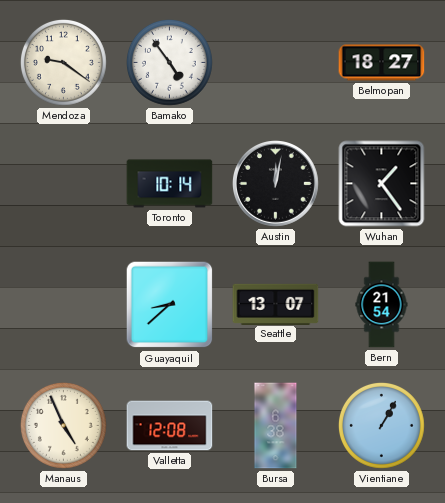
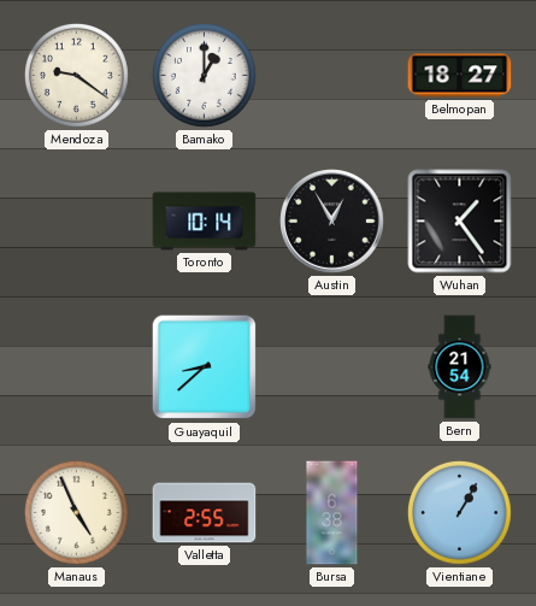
Bamako: 4:54 -> 1:00 (204, 75)
Austin: 12:02 -> 12:55 (332, 222)
Seattle: 13:07 -> none (276, 304)
Valletta: 12:08 -> 2:55 (205, 513)
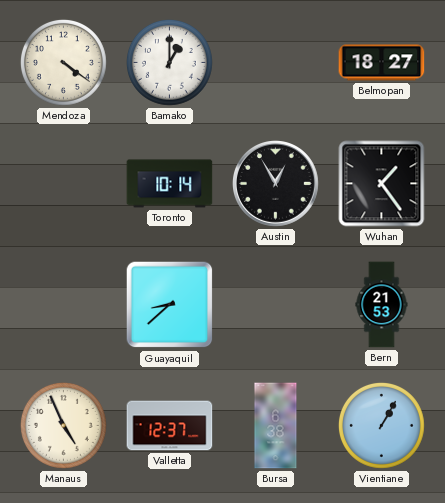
Mendoza: 9:21 -> 4:21 (63, 62)
Bern: 21:54 -> 21:53 (382, 305)
Valletta: 2:55 -> 12:37 (170, 426)
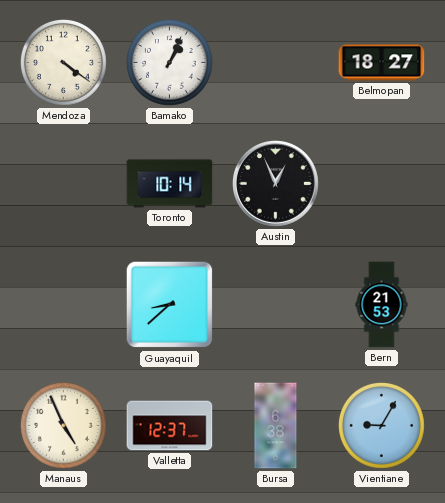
Bamako: 1:00 -> 1:04 (169, 62)
Austin: 12:55 -> 12:56 (276, 184)
Wuhan: 1:24 -> none (382, 184)
Vientiane: 1:05 -> 9:05 (381, 425)
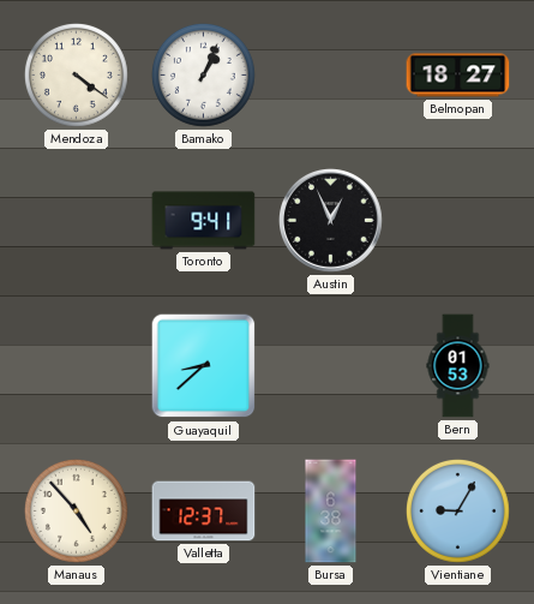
Toronto: 10:14 -> 9:41 (204, 221)
Bern: 21:53 -> 01:53 (458, 366)
Manaus: 4:56 -> 4:53 (76, 510)
